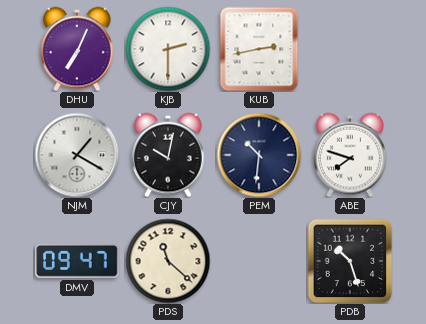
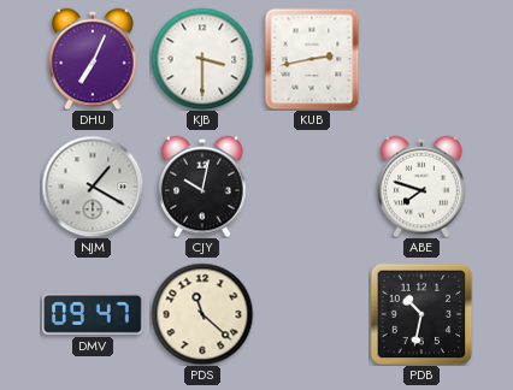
KJB: 2:30 -> 3:30 (202, 59)
PEM: 10:31 -> none (259, 155)
PDB: 10:27 -> 10:32 (421, 314)
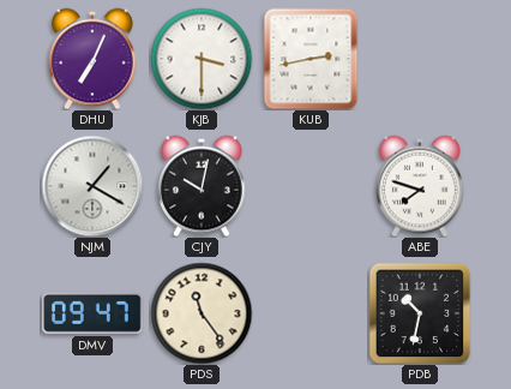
PDS: 11:22 -> 11:24 (202, 313)
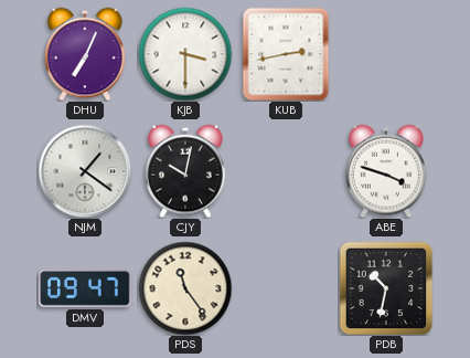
NJM: 1:20 -> 1:21 (85, 171)
ABE: 7:48 -> 3:48 (386, 171)
